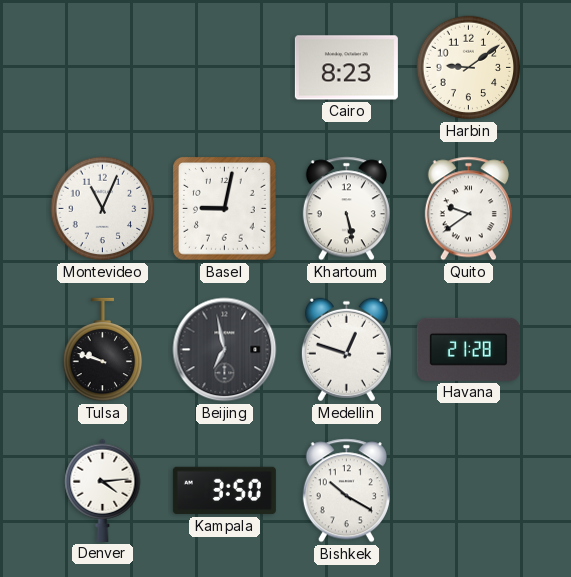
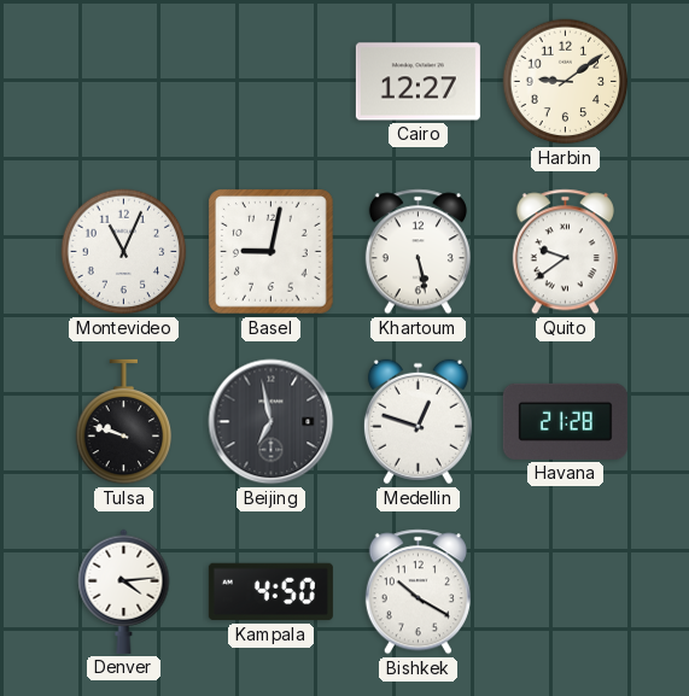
Cairo: 8:23 -> 12:27 (418, 82)
Kampala: 3:50 -> 4:50 (270, 592)
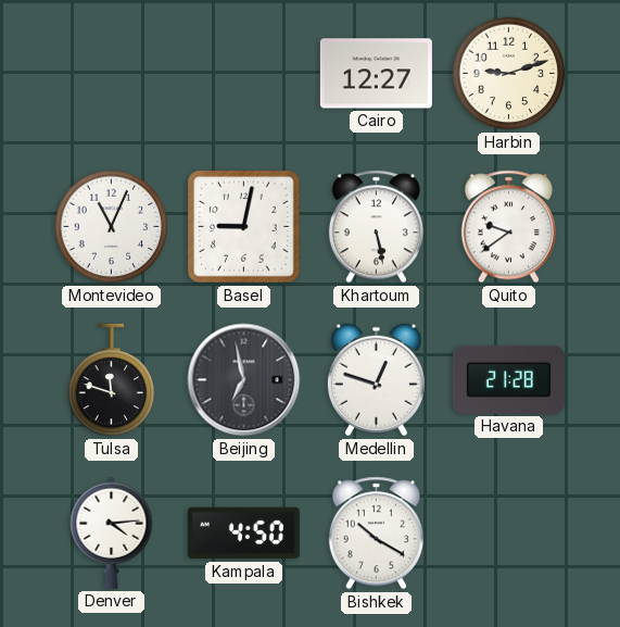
Harbin: 9:09 -> 9:12 (509, 74)
Tulsa: 9:48 -> 11:48 (112, 380)
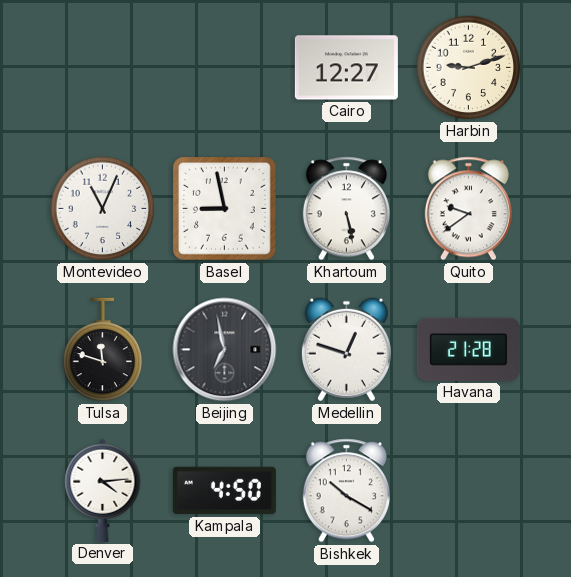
Basel: 9:02 -> 8:58 (225, 209)
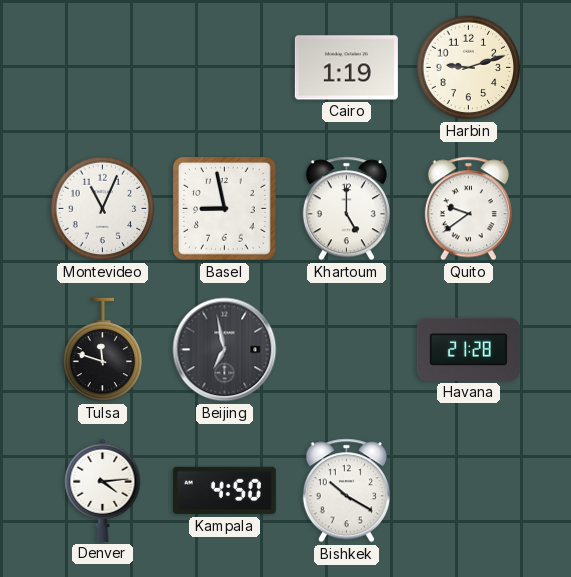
Cairo: 12:27 -> 1:19 (346, 68)
Khartoum: 5:28 -> 5:00 (346, 209)
Medellin: 12:48 -> none (346, 350)
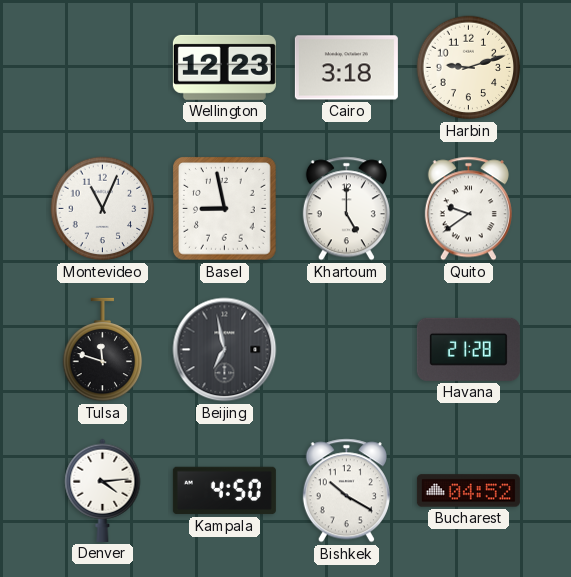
Wellington: none -> 12:23 (224, 67)
Cairo: 1:19 -> 3:18 (346, 68)
Bucharest: none -> 04:52 (468, 491)
